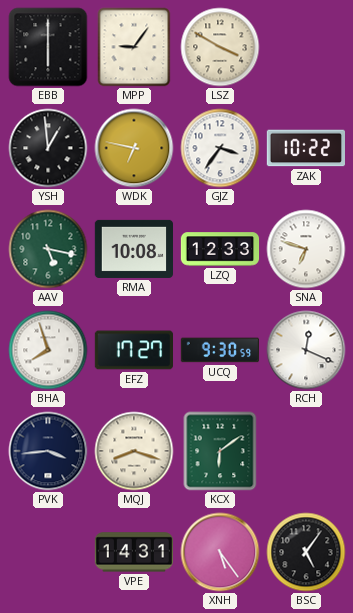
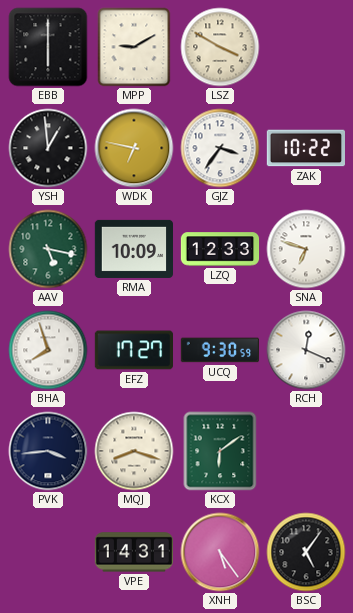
MPP: 9:06 -> 9:10 (134, 47)
RMA: 10:08 -> 10:09 (134, 249)
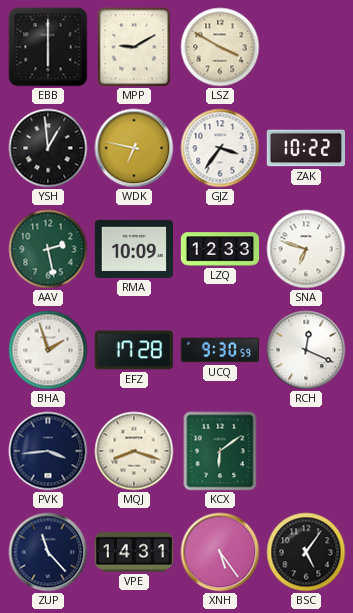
AAV: 5:17 -> 2:28 (48, 249)
BHA: 7:57 -> 1:57 (48, 350)
EFZ: 17:27 -> 17:28 (133, 350)
ZUP: none -> 11:23 (48, 552)
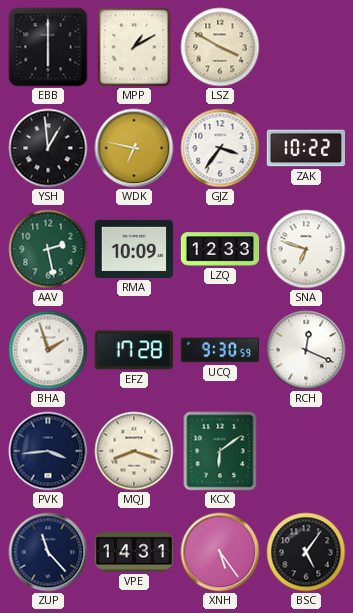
MPP: 9:10 -> 1:10 (134, 47)
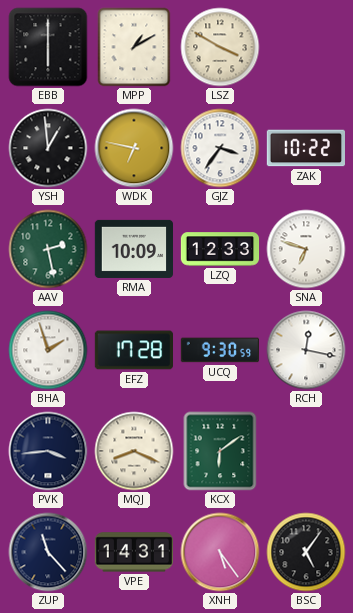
RCH: 12:19 -> 12:17 (306, 350)
MQJ: 8:18 -> 8:19 (134, 451)
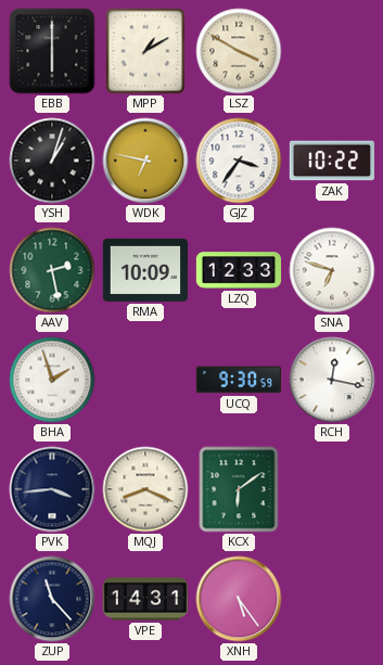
YSH: 12:59 -> 1:03 (52, 161)
EFZ: 17:28 -> none (133, 350)
BSC: 5:06 -> none (306, 552)
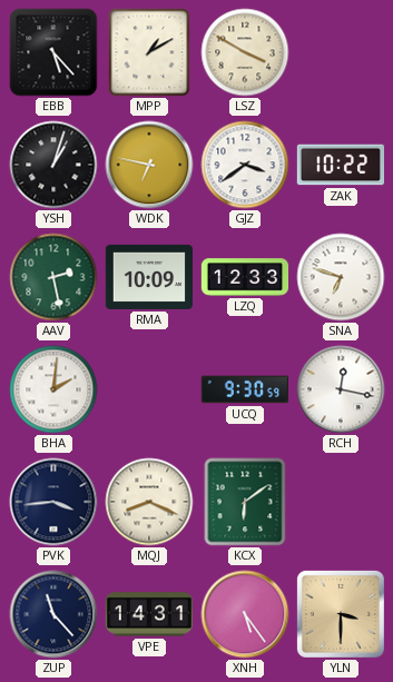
EBB: 6:00 -> 5:23 (53, 52)
GJZ: 3:36 -> 3:39 (245, 165)
BHA: 1:57 -> 2:01 (53, 389)
YLN: none -> 3:30 (341, 614)
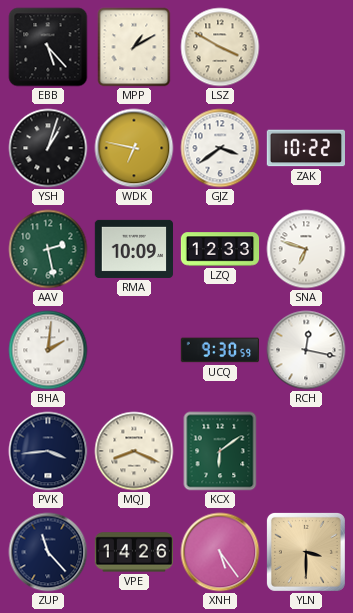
VPE: 14:31 -> 14:26 (134, 552)
